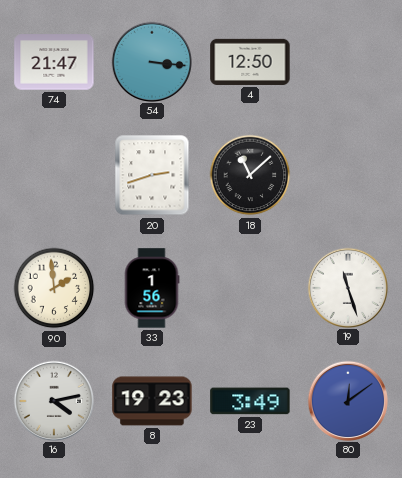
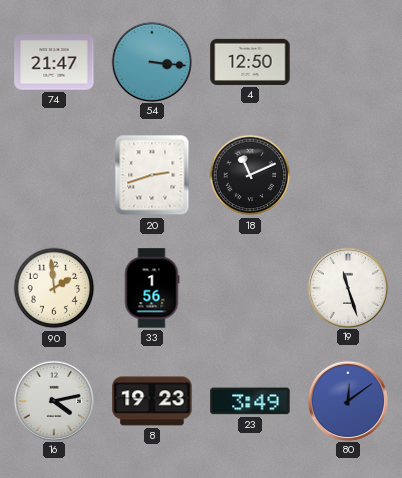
18: 11:08 -> 11:11 (250, 175)
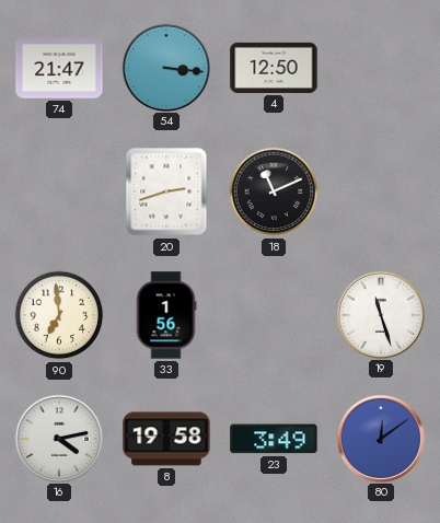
90: 1:59 -> 6:59 (59, 315)
8: 19:23 -> 19:58 (166, 439)
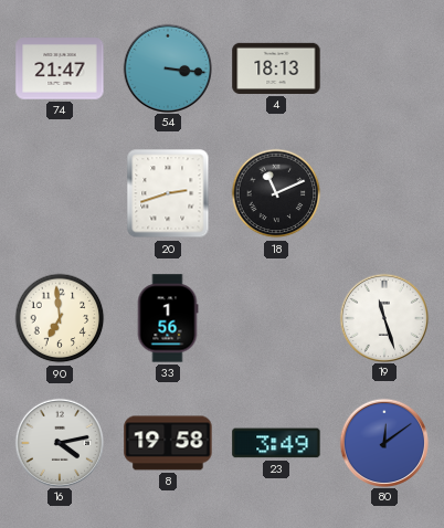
4: 12:50 -> 18:13 (276, 68)
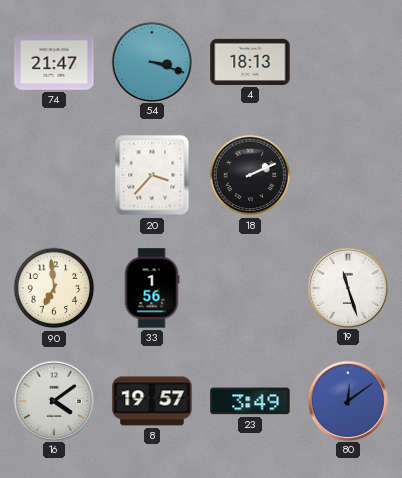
54: 3:16 -> 3:18 (151, 61)
20: 2:42 -> 3:37 (152, 175)
18: 11:11 -> 2:11 (250, 175)
16: 4:13 -> 4:09 (53, 400)
8: 19:58 -> 19:57 (152, 401)
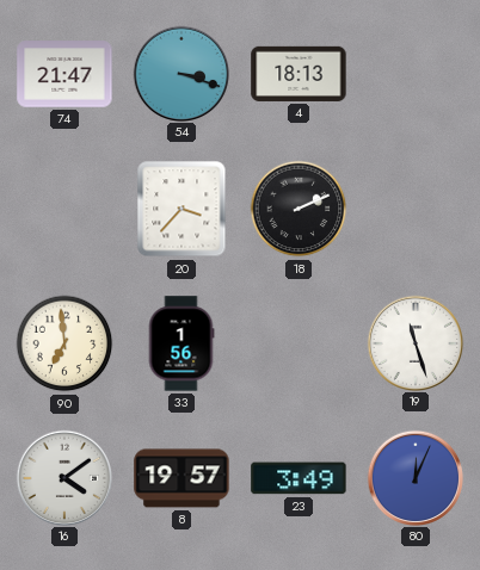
80: 12:09 -> 12:04 (414, 477)
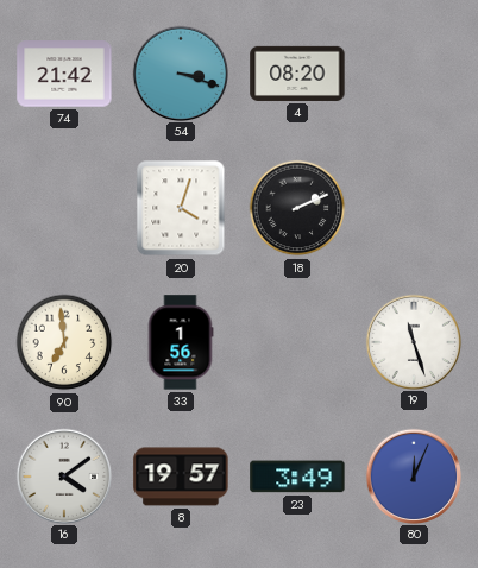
74: 21:47 -> 21:42 (64, 74)
4: 18:13 -> 08:20 (297, 74)
20: 3:37 -> 4:03 (181, 208)
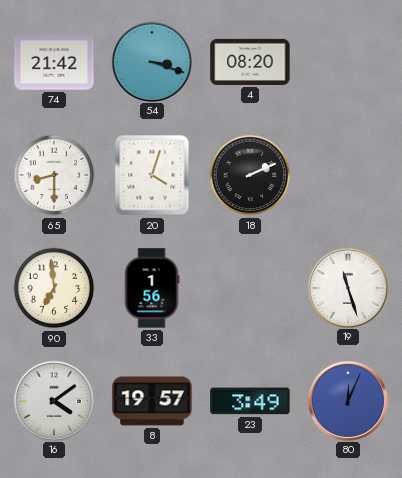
65: none -> 8:30 (54, 175)
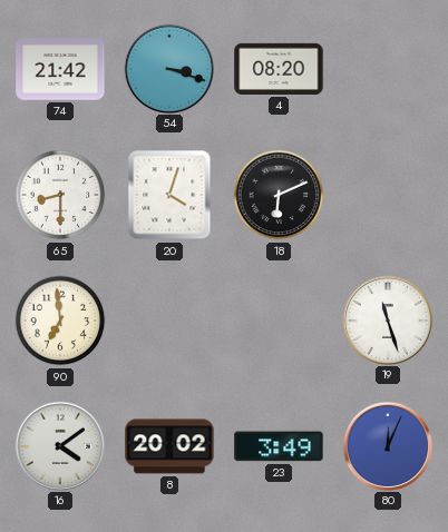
18: 2:11 -> 6:11 (279, 195)
33: 1:56 -> none (152, 288)
8: 19:57 -> 20:02 (169, 446)
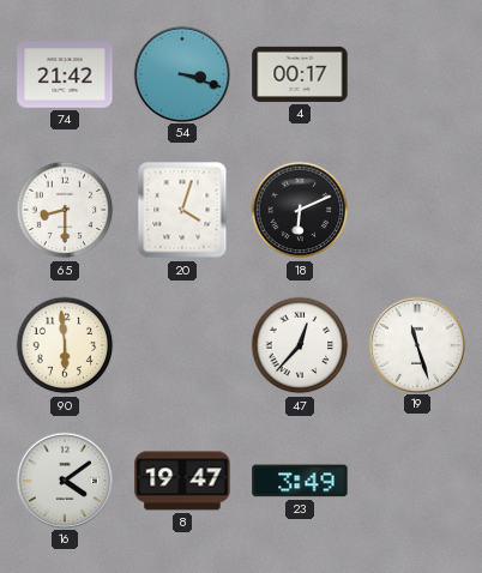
4: 08:20 -> 00:17 (300, 74)
90: 6:59 -> 5:59 (65, 345)
47: none -> 12:37 (300, 345)
8: 20:02 -> 19:47 (182, 481)
80: 12:04 -> none (387, 445)
